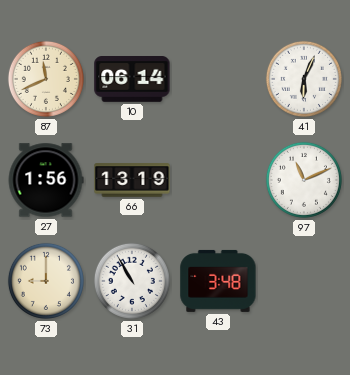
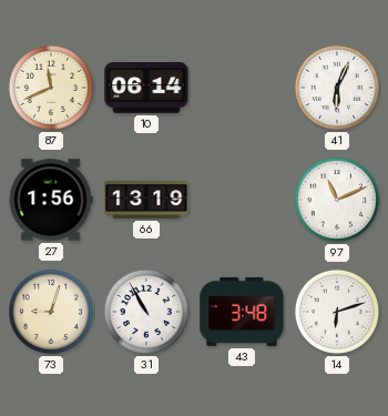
73: 9:00 -> 9:03 (51, 312)
14: none -> 6:12 (337, 312)
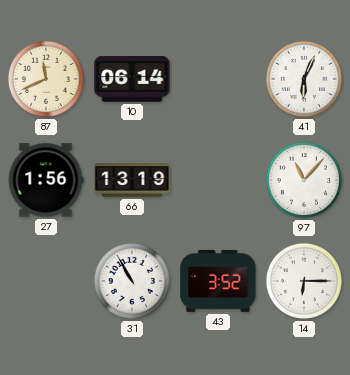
97: 11:11 -> 11:07 (304, 180)
73: 9:03 -> none (51, 312)
43: 3:48 -> 3:52 (218, 281)
14: 6:12 -> 6:15 (304, 281)
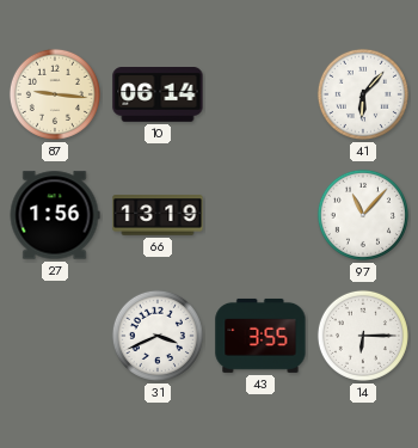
87: 11:41 -> 9:16 (55, 94)
41: 6:04 -> 6:07 (363, 94)
31: 10:55 -> 3:41 (158, 336)
43: 3:52 -> 3:55 (260, 336)
